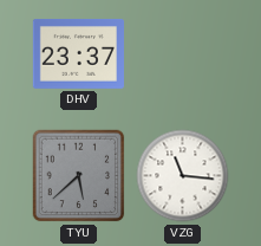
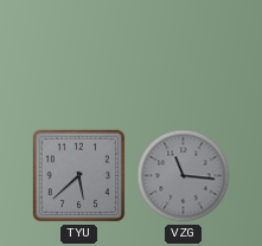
DHV: 23:37 -> none (78, 53)
VZG dial: white -> grey (184, 176)
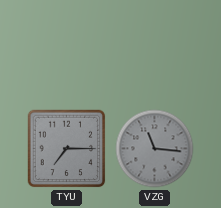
TYU: 5:38 -> 7:15 (67, 149)
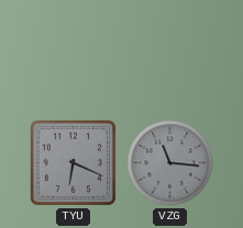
TYU: 7:15 -> 6:19 (74, 163)
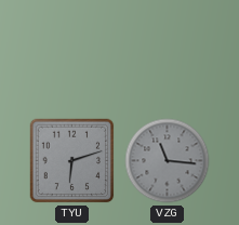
TYU: 6:19 -> 6:12 (72, 161)
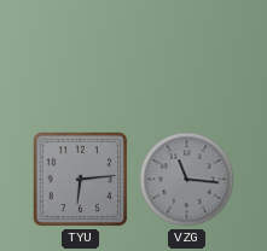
TYU: 6:12 -> 6:14 (81, 180)
